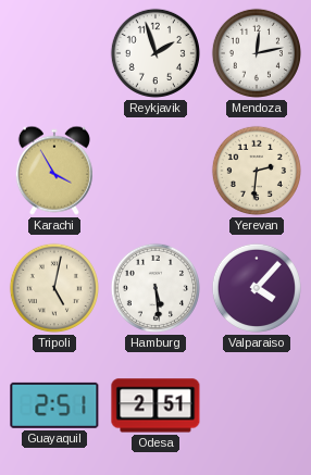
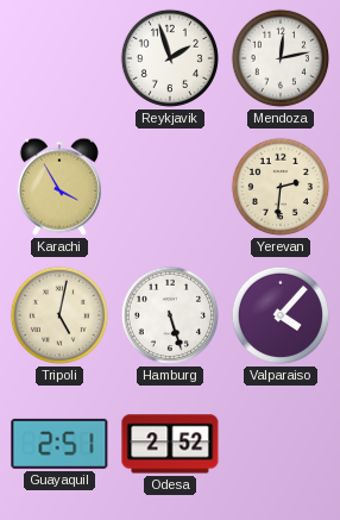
Hamburg: 5:29 -> 5:27 (170, 315)
Odesa: 2:51 -> 2:52 (170, 444)
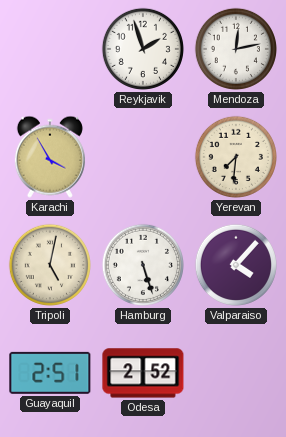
Yerevan: 2:31 -> 7:31 (236, 157)
